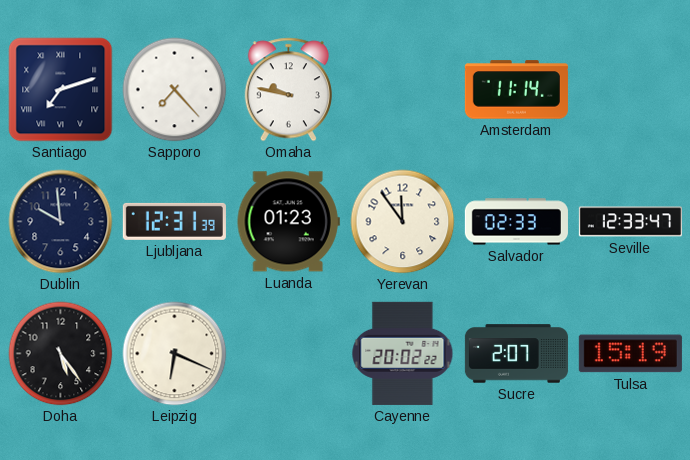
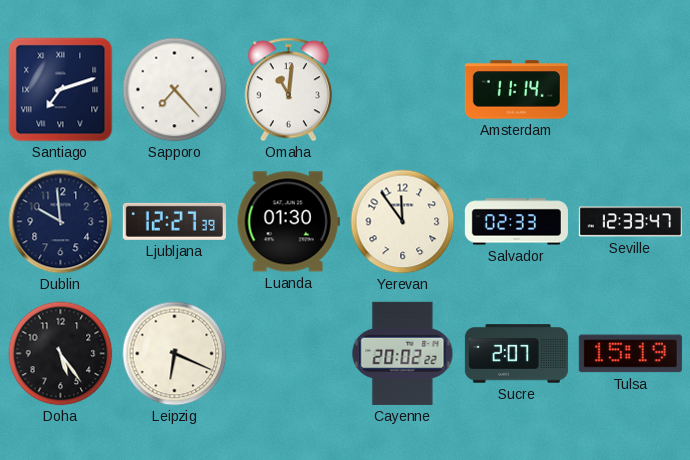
Omaha: 9:47 -> 11:01 (288, 90)
Ljubljana: 12:31 -> 12:27 (174, 221)
Luanda: 01:23 -> 01:30 (288, 222)
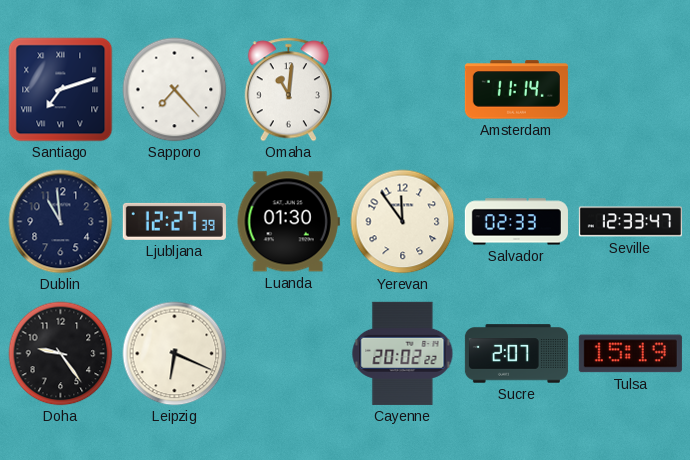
Dublin: 9:59 -> 10:59 (61, 222)
Doha: 5:24 -> 9:24 (61, 354)
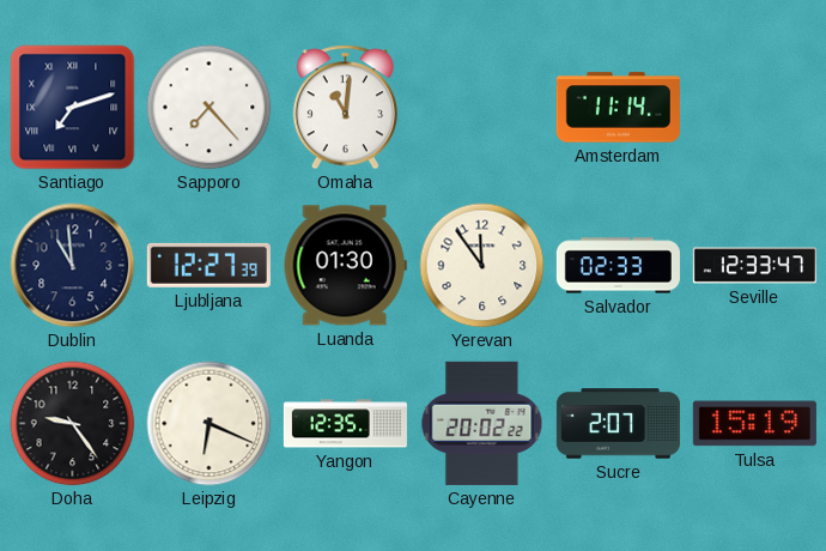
Yangon: none -> 12:35 (345, 424)
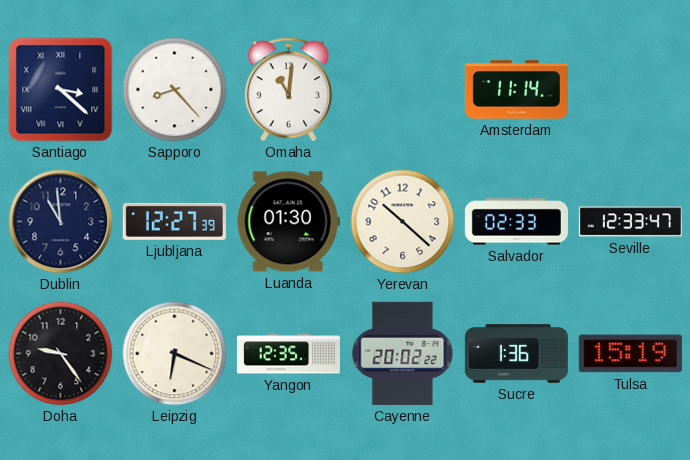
Santiago: 7:12 -> 3:22 (61, 90)
Sapporo: 7:23 -> 8:23 (175, 90)
Yerevan: 11:54 -> 10:22 (403, 222)
Sucre: 2:07 -> 1:36 (516, 354)
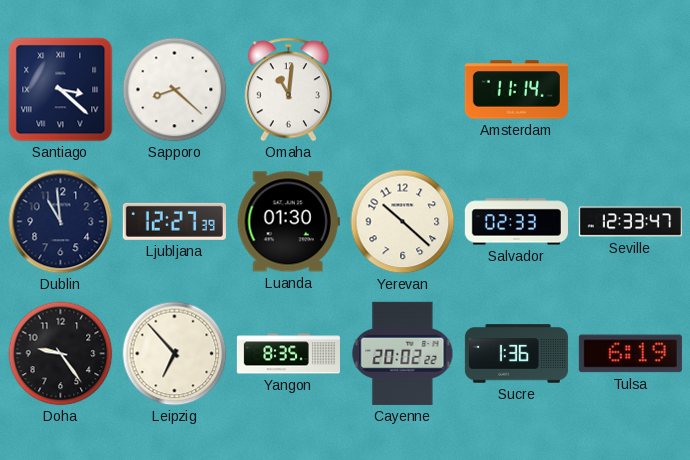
Sapporo: 8:23 -> 8:22 (175, 90)
Leipzig: 6:19 -> 6:53 (175, 354)
Yangon: 12:35 -> 8:35 (288, 354)
Tulsa: 15:19 -> 6:19 (630, 354)
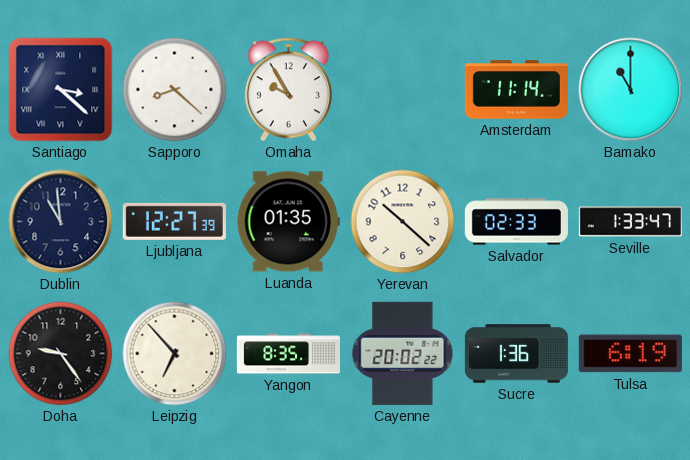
Omaha: 11:01 -> 9:55 (288, 90)
Bamako: none -> 11:00 (631, 90)
Luanda: 01:30 -> 01:35 (288, 222)
Seville: 12:33 -> 1:33 (630, 222)
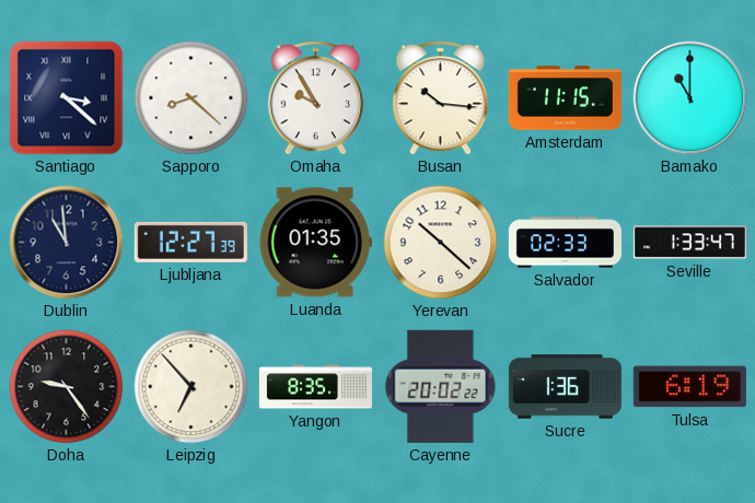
Busan: none -> 10:16 (440, 98)
Amsterdam: 11:14 -> 11:15 (565, 98)
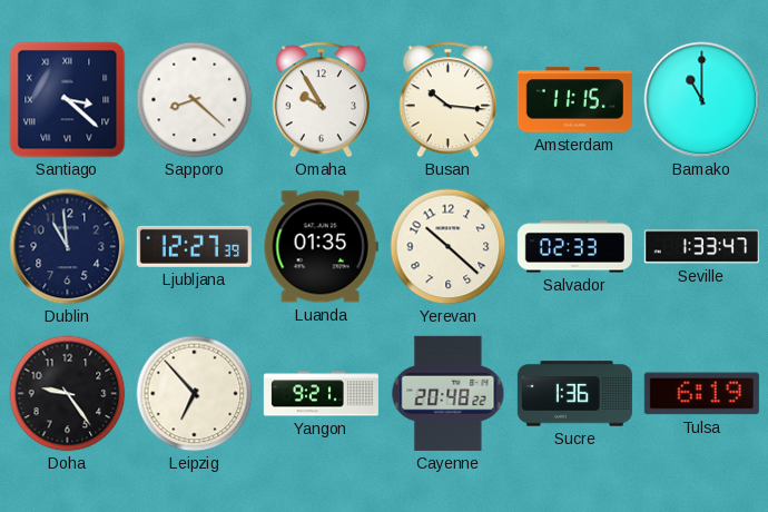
Yangon: 8:35 -> 9:21 (321, 394)
Cayenne: 20:02 -> 20:48 (449, 393)
